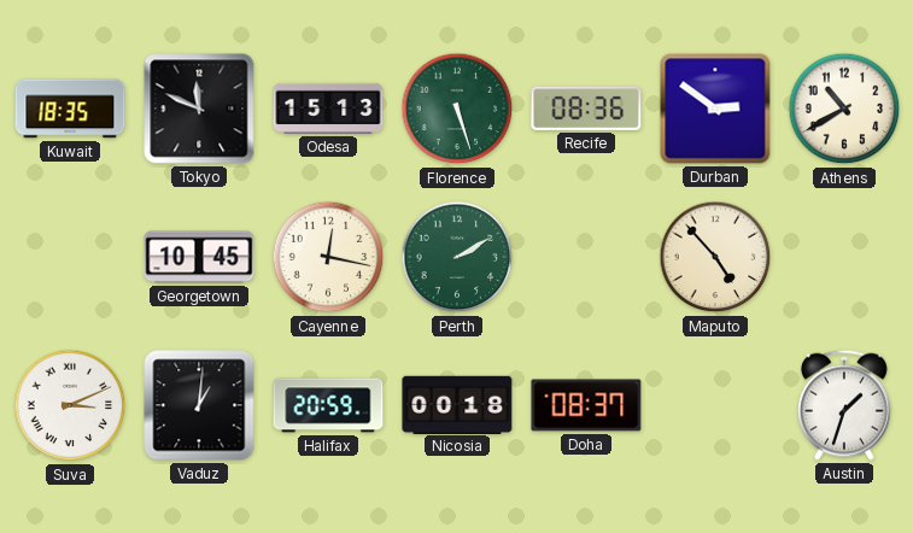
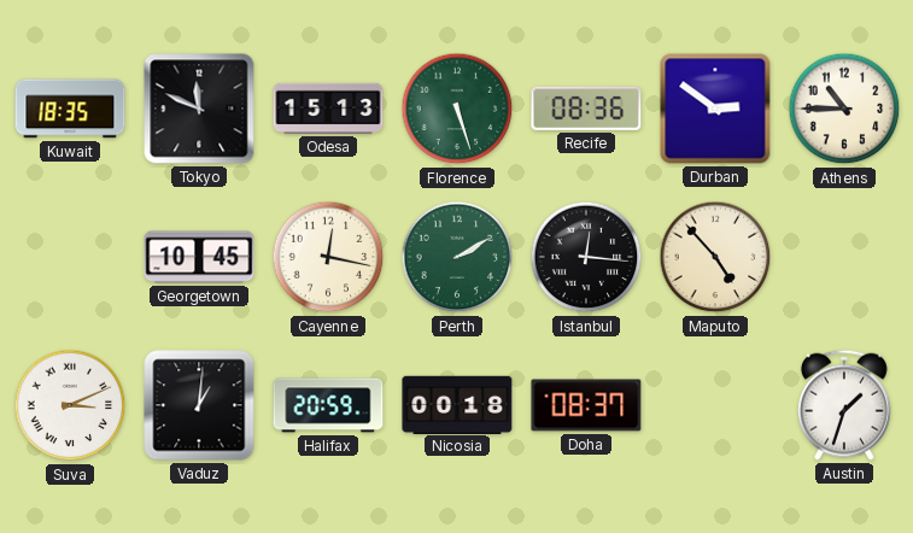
Athens: 10:40 -> 10:45 (844, 109)
Istanbul: none -> 12:16 (586, 257)
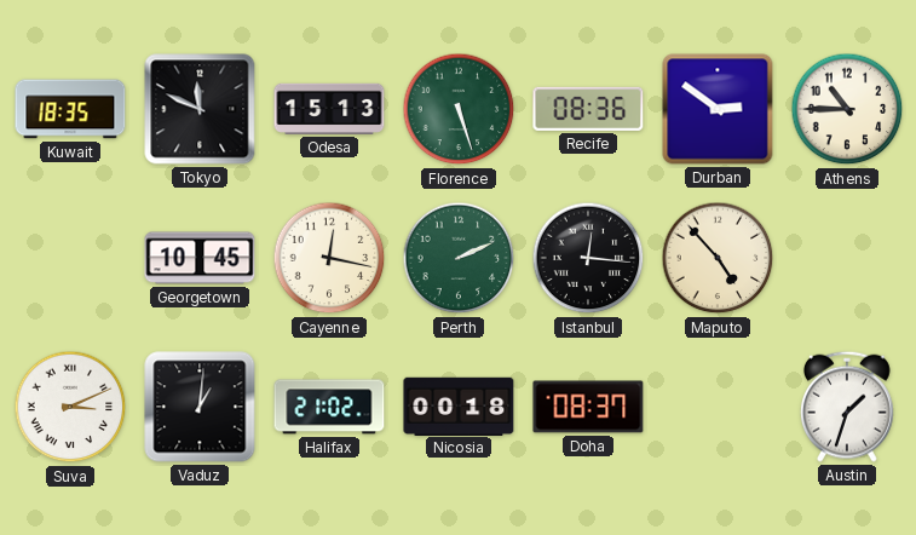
Perth: 2:10 -> 2:11 (459, 258)
Halifax: 20:59 -> 21:02 (329, 407)
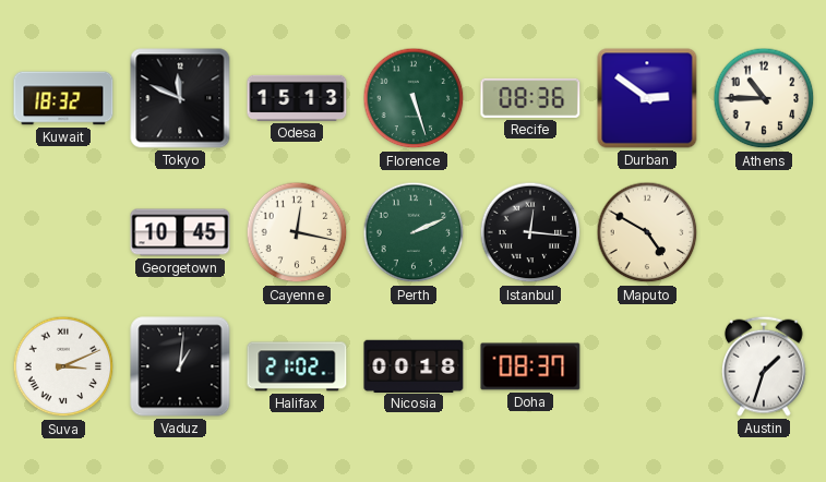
Kuwait: 18:35 -> 18:32 (63, 98)
Maputo: 4:53 -> 4:50 (647, 232)
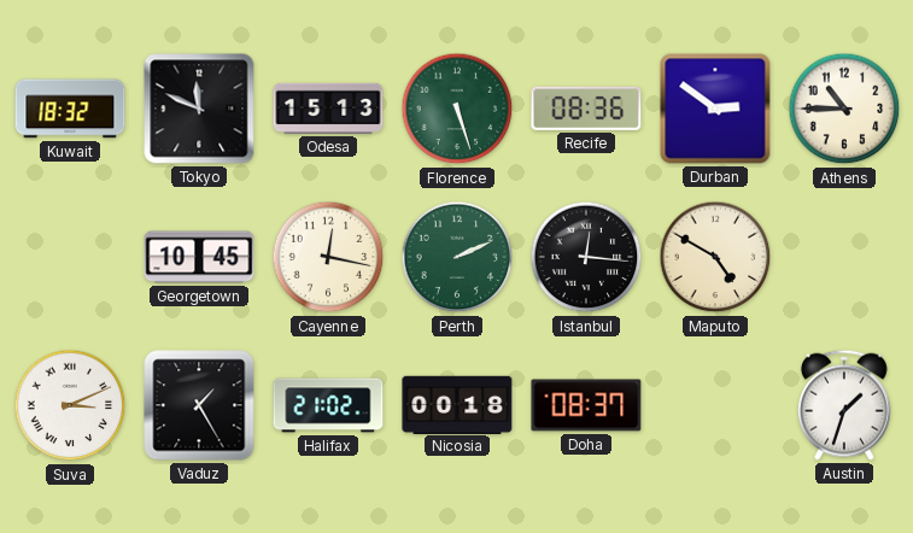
Vaduz: 1:01 -> 1:25 (199, 405)
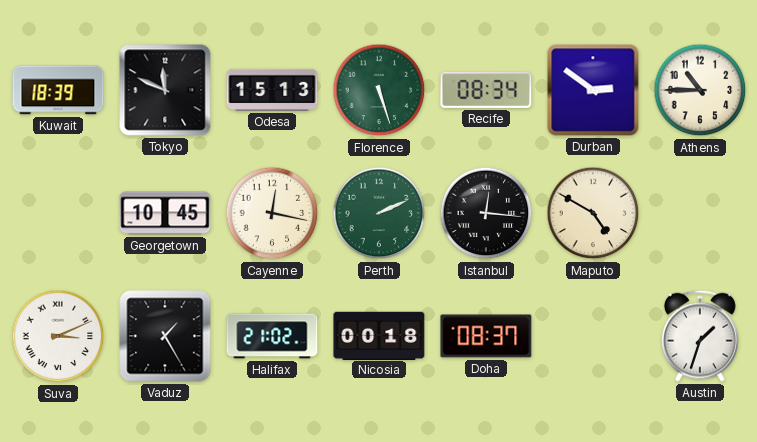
Kuwait: 18:32 -> 18:39 (58, 90)
Recife: 08:36 -> 08:34 (486, 90)
